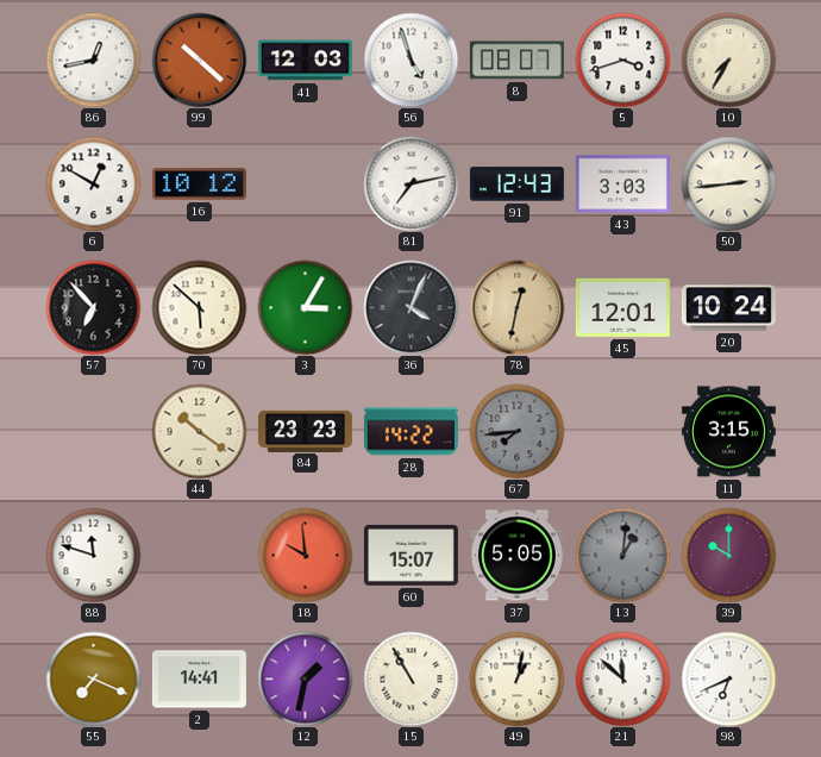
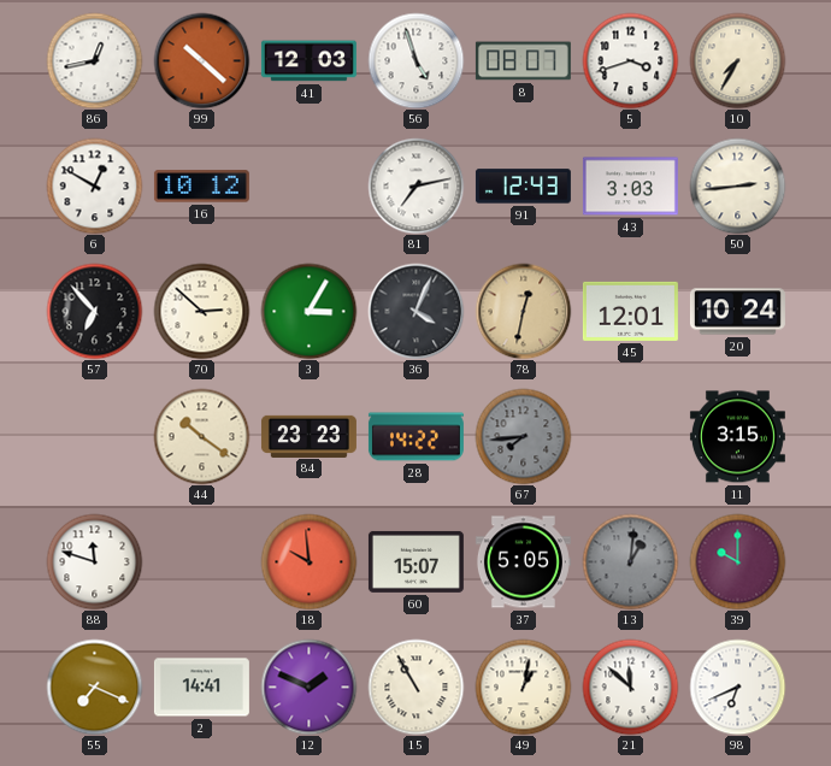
70: 5:52 -> 2:52 (201, 311)
12: 1:32 -> 1:49 (308, 687)
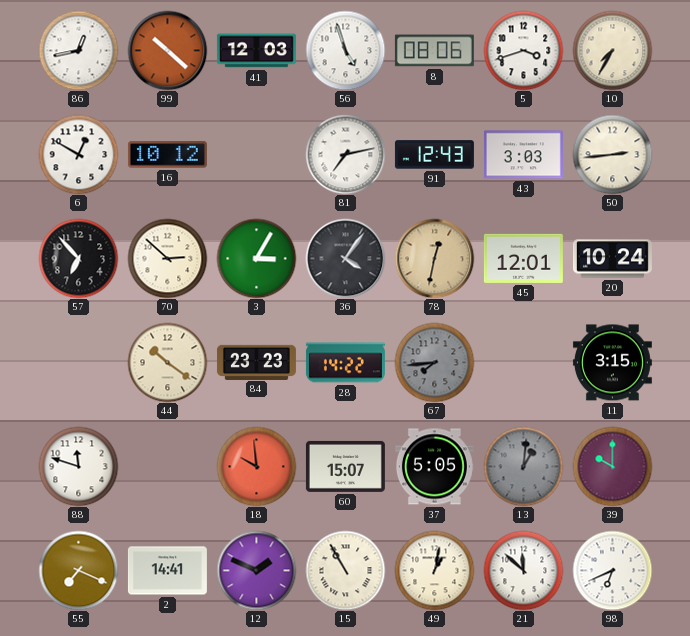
8: 08:07 -> 08:06 (434, 51)
36: 4:04 -> 4:06 (345, 258)
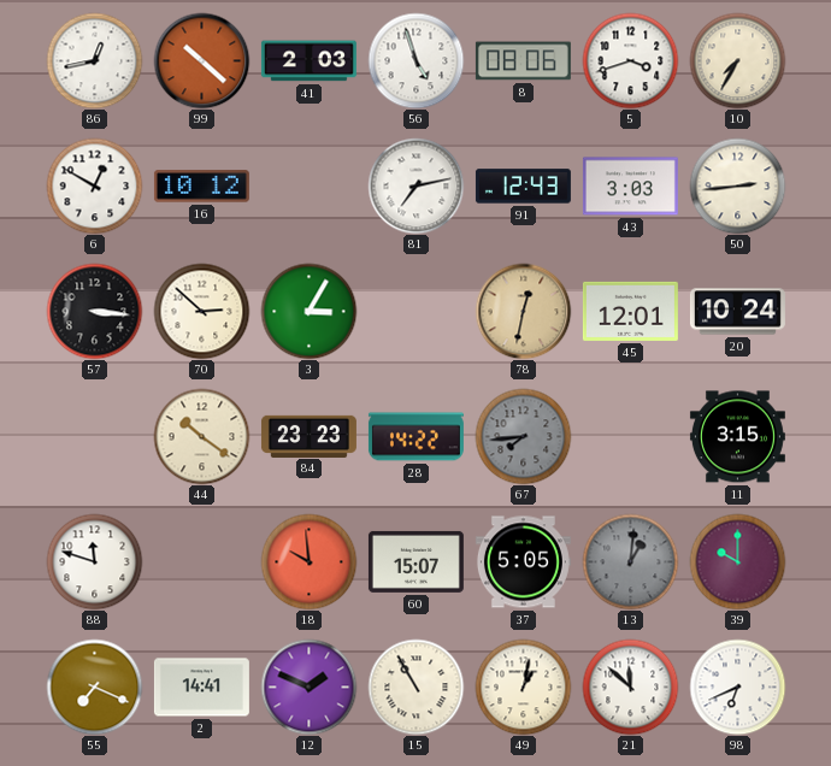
41: 12:03 -> 2:03 (308, 61)
57: 6:53 -> 3:16 (94, 311)
36: 4:06 -> none (345, 258)
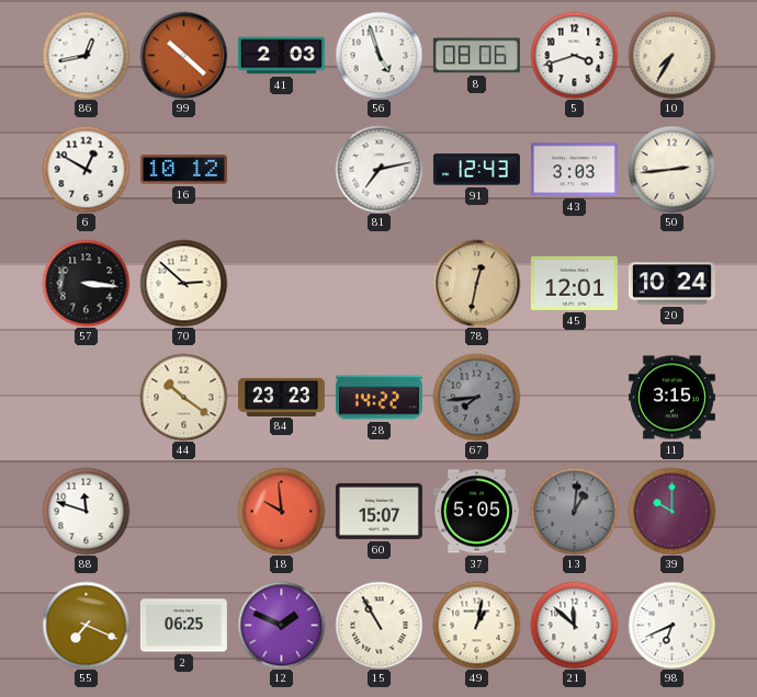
3: 3:05 -> none (308, 311)
2: 14:41 -> 06:25 (183, 626)
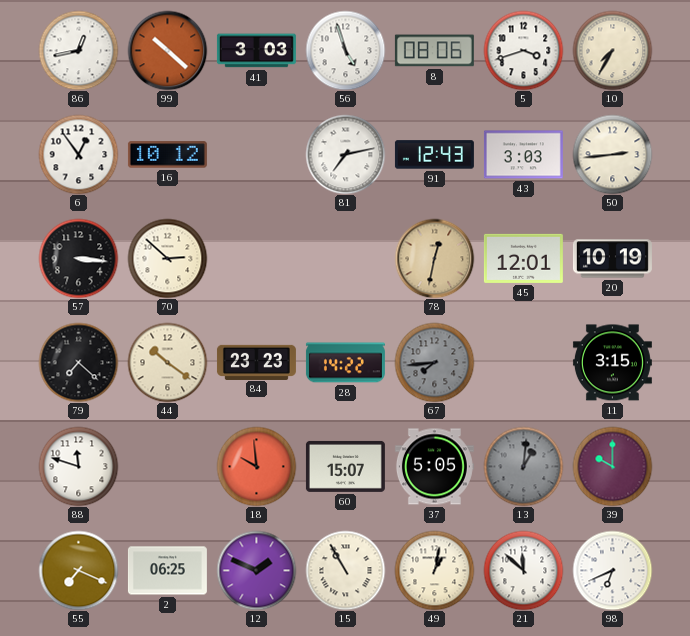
41: 2:03 -> 3:03 (256, 51)
6: 12:50 -> 12:54 (78, 154)
20: 10:24 -> 10:19 (612, 259)
79: none -> 7:22 (78, 362)
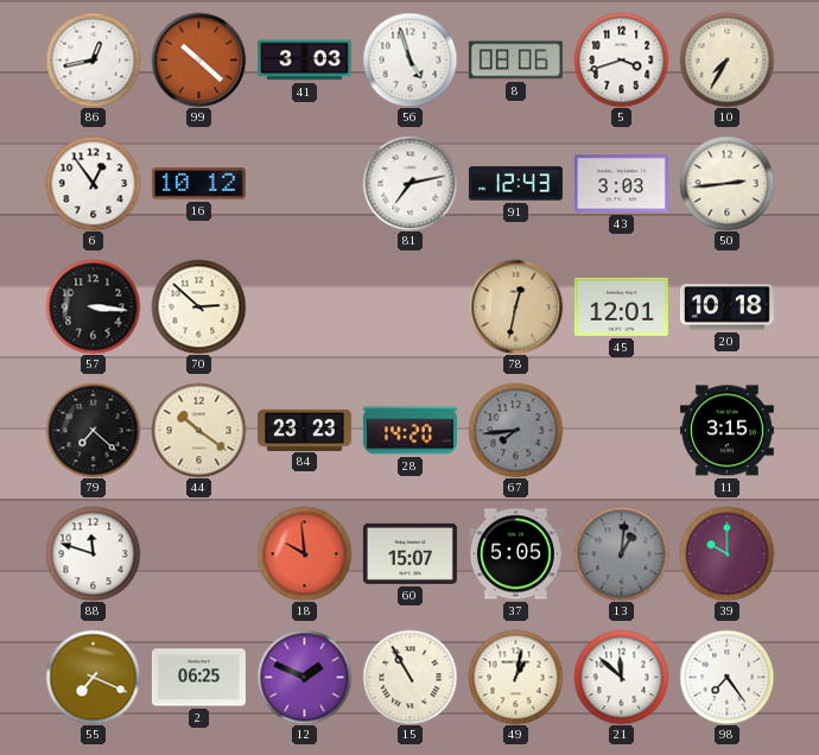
20: 10:19 -> 10:18 (726, 307)
28: 14:22 -> 14:20 (409, 431)
98: 6:41 -> 7:24 (726, 677)
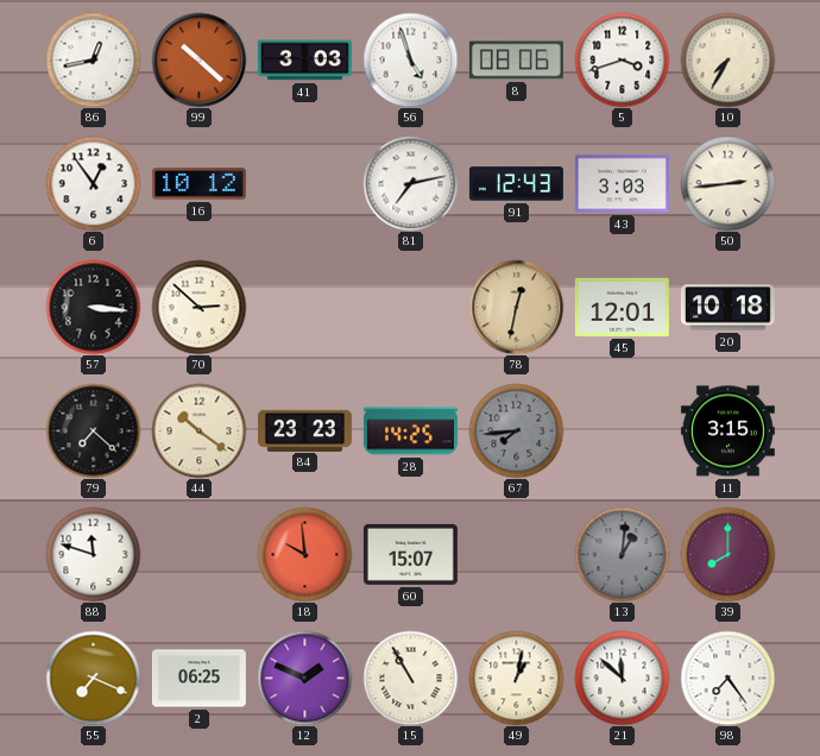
28: 14:20 -> 14:25 (410, 431)
37: 5:05 -> none (515, 554)
39: 10:00 -> 8:00 (727, 554)
